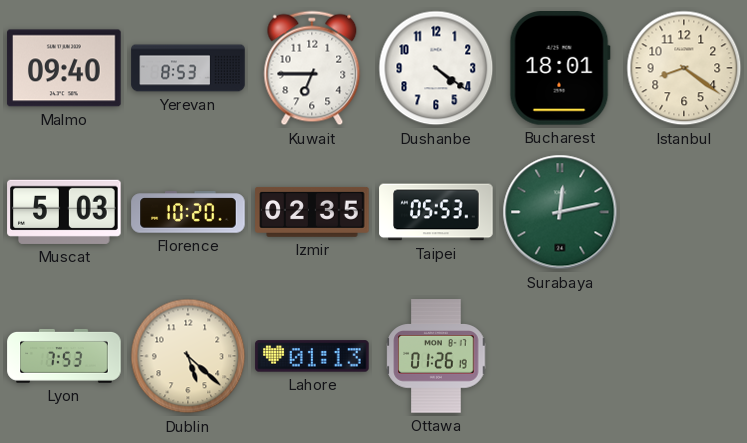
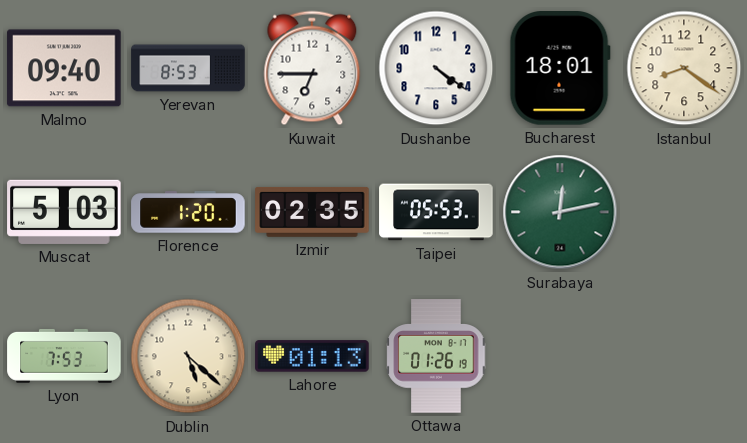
Florence: 10:20 -> 1:20 (188, 212)
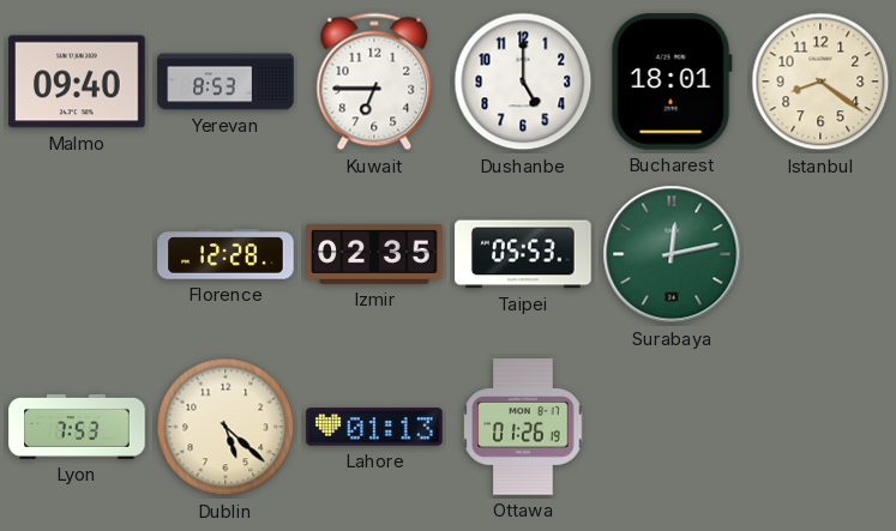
Dushanbe: 4:21 -> 5:00 (523, 82)
Muscat: 5:03 -> none (64, 212)
Florence: 1:20 -> 12:28 (225, 254)
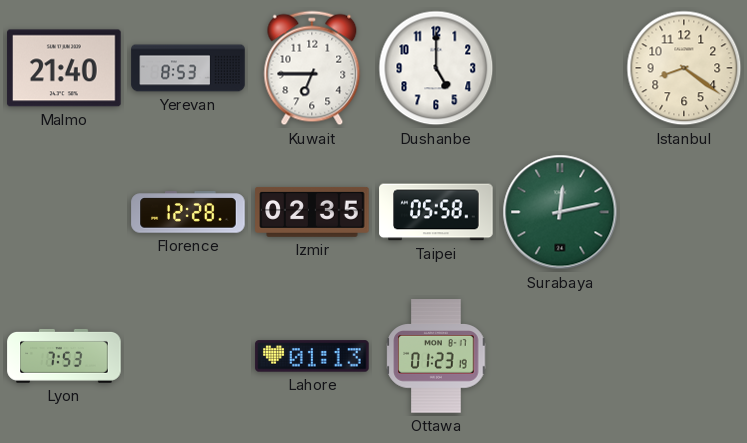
Malmo: 09:40 -> 21:40 (64, 68)
Bucharest: 18:01 -> none (672, 83)
Taipei: 05:53 -> 05:58 (436, 212)
Dublin: 5:22 -> none (225, 427)
Ottawa: 01:26 -> 01:23 (436, 356)
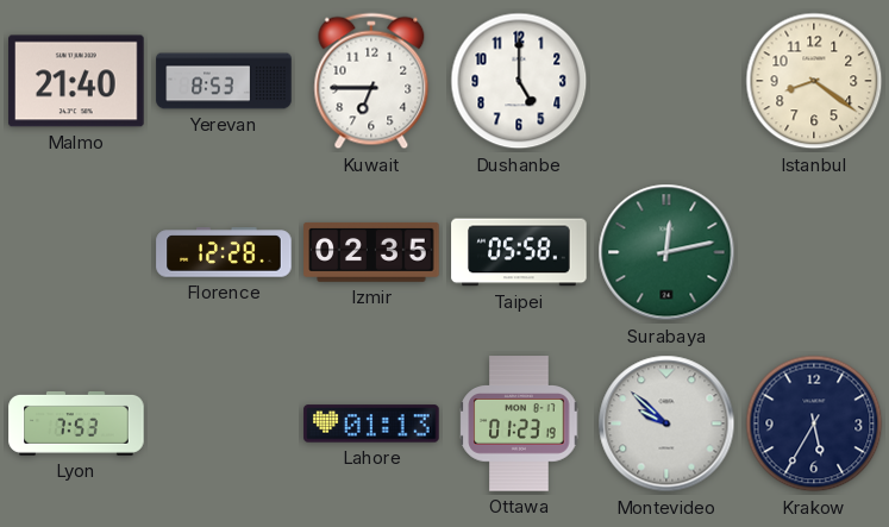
Montevideo: none -> 9:52 (666, 424)
Krakow: none -> 5:35 (814, 424)
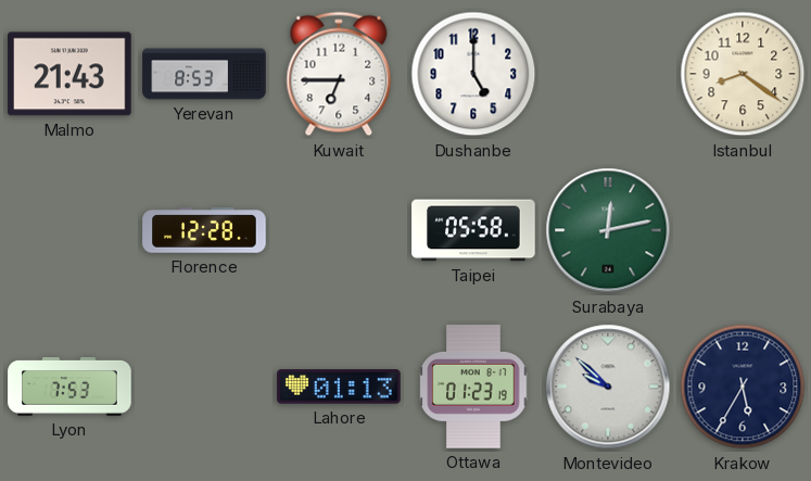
Malmo: 21:40 -> 21:43 (69, 74)
Izmir: 02:35 -> none (371, 252)
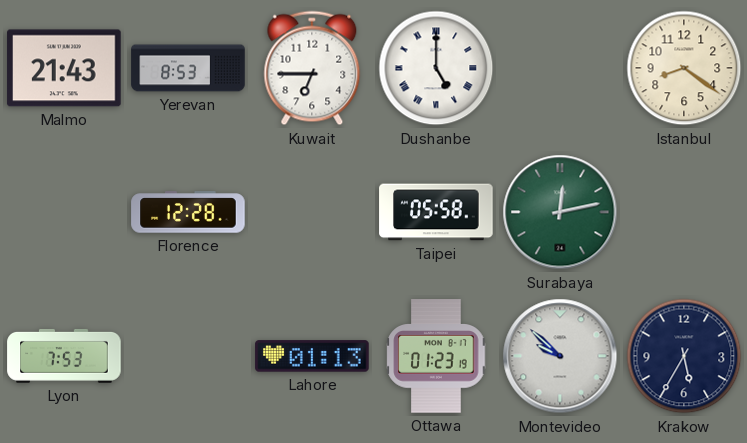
Dushanbe numerals: Arabic -> Roman (436, 68)
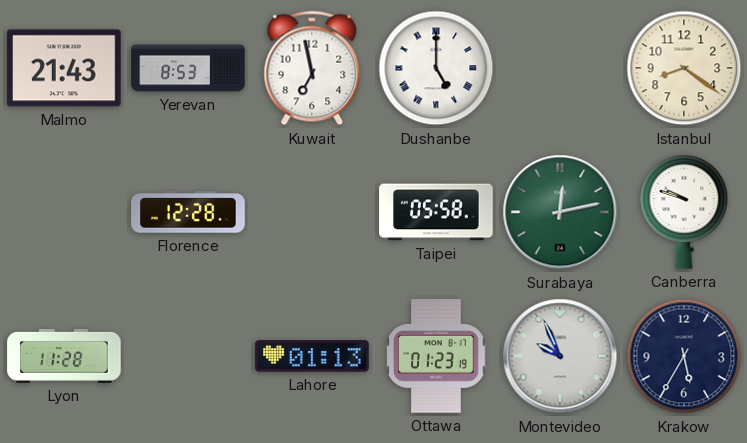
Kuwait: 6:45 -> 6:58 (312, 68)
Canberra: none -> 9:48 (684, 212)
Lyon: 7:53 -> 11:28 (64, 356)
Montevideo: 9:52 -> 9:56 (560, 356)
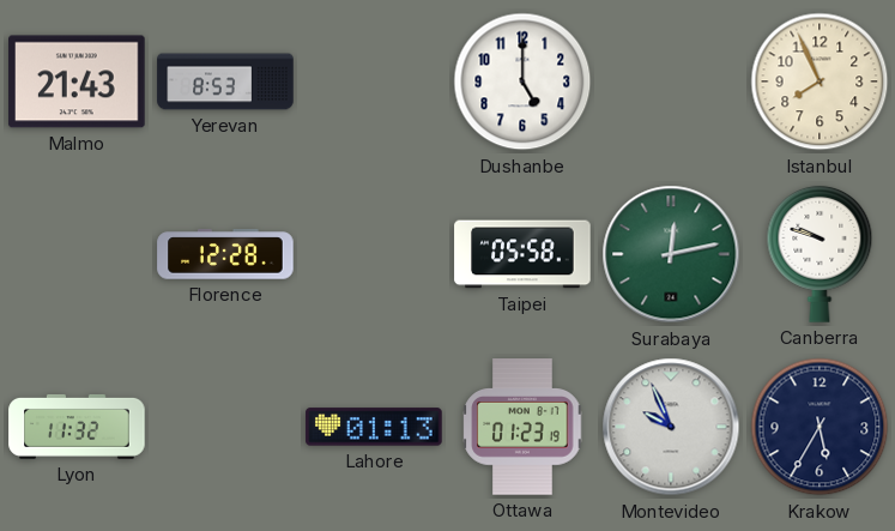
Kuwait: 6:58 -> none (312, 68)
Dushanbe numerals: Roman -> Arabic (522, 82)
Istanbul: 8:21 -> 7:56 (820, 82)
Lyon: 11:28 -> 11:32 (77, 427)
